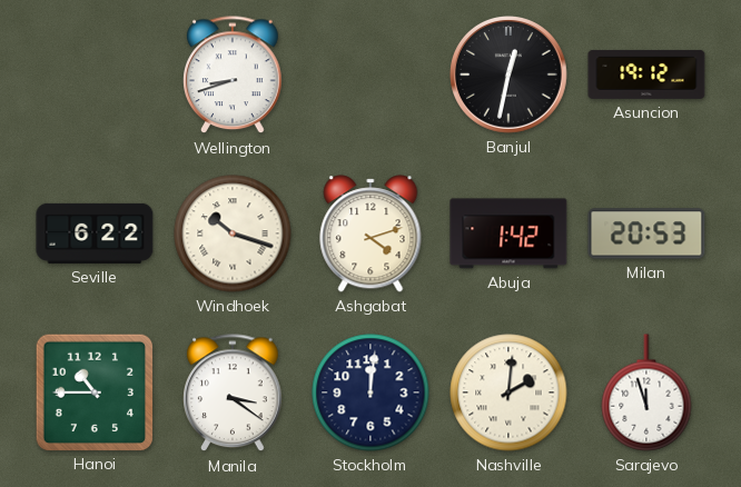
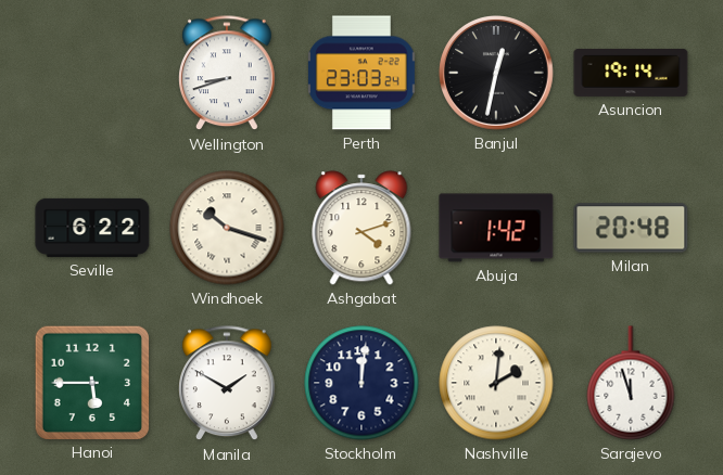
Perth: none -> 23:03 (363, 73)
Asuncion: 19:12 -> 19:14 (631, 73)
Milan: 20:53 -> 20:48 (631, 228)
Hanoi: 10:45 -> 5:45 (91, 382)
Manila: 3:21 -> 1:50 (227, 384)
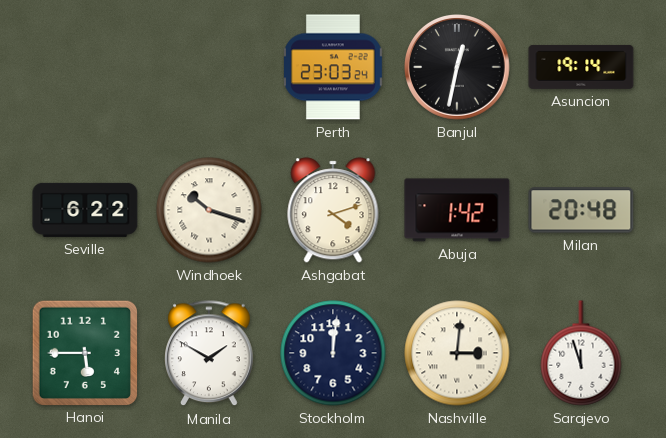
Wellington: 8:42 -> none (227, 74)
Nashville: 2:01 -> 3:01 (457, 353)
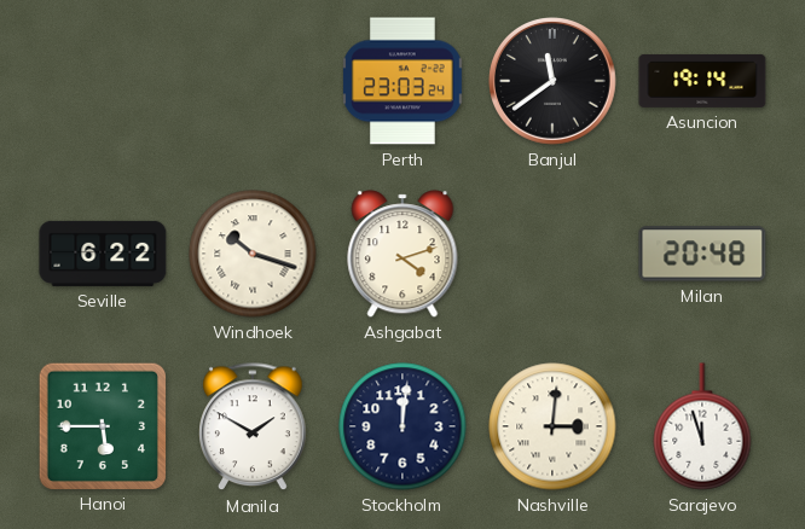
Banjul: 12:32 -> 11:39 (554, 82)
Abuja: 1:42 -> none (457, 210)
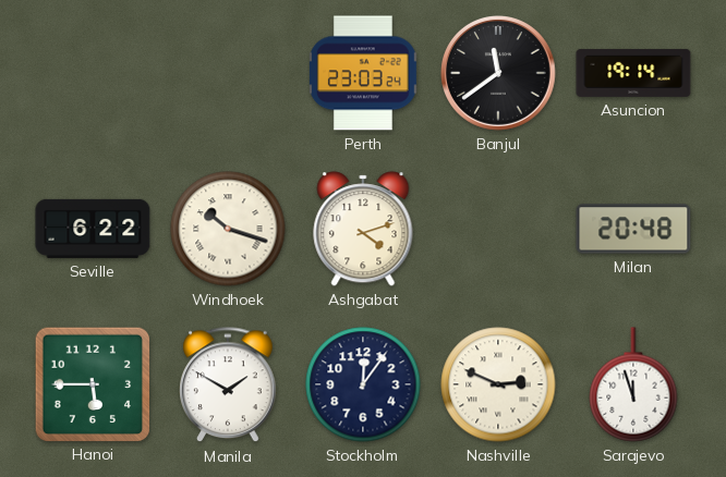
Stockholm: 12:01 -> 12:06 (363, 384)
Nashville: 3:01 -> 2:49 (498, 384)
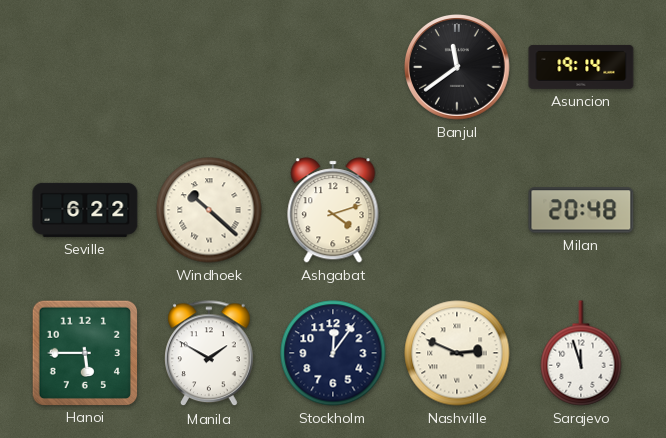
Perth: 23:03 -> none (364, 73)
Windhoek: 10:18 -> 10:22 (209, 210)
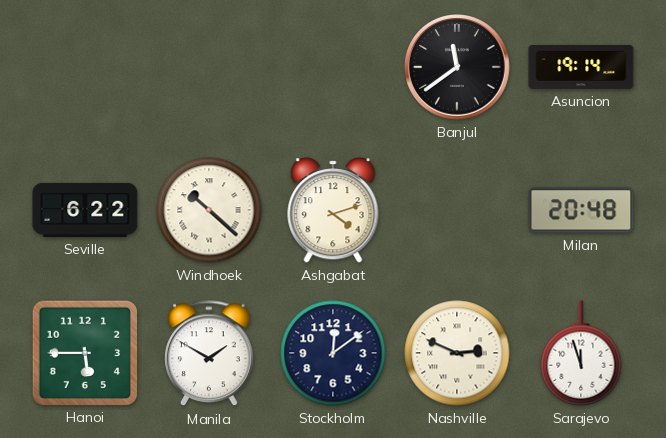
Stockholm: 12:06 -> 12:09 (333, 353)
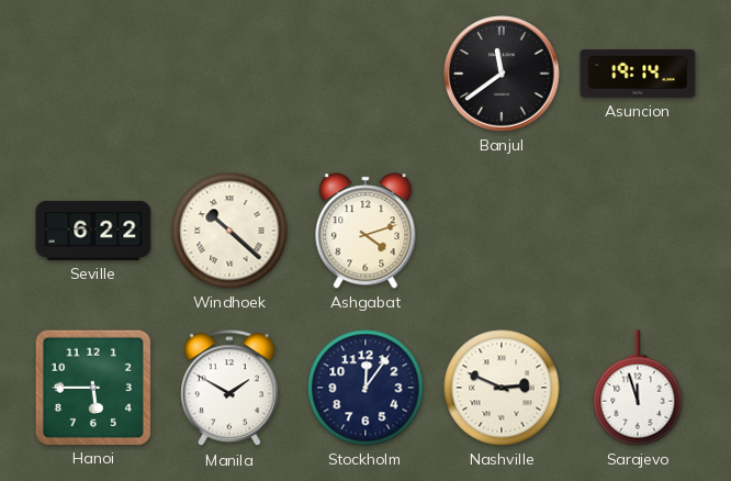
Milan: 20:48 -> none (581, 210)
Stockholm: 12:09 -> 12:06 (365, 388)
